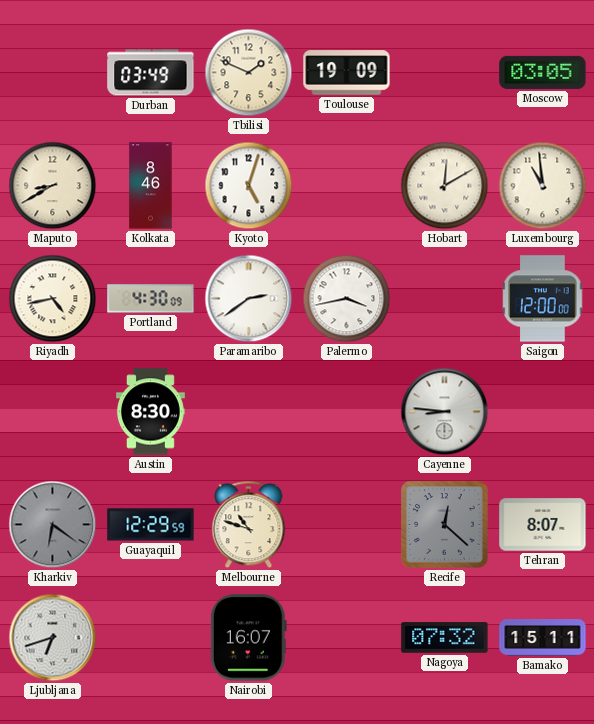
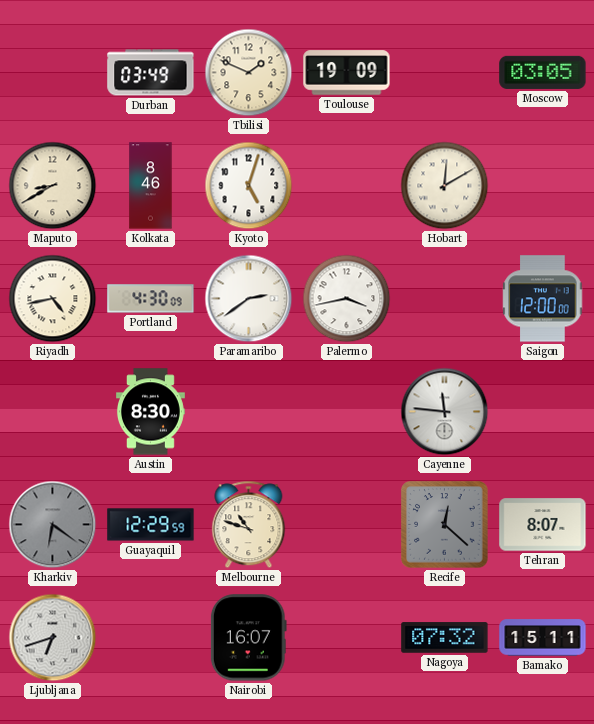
Luxembourg: 10:59 -> none (543, 186)
Cayenne: 8:46 -> 11:46 (445, 412)
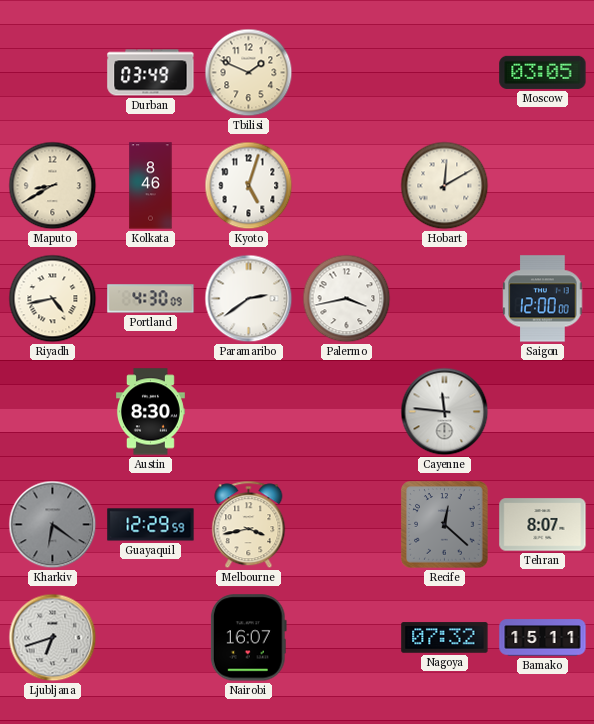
Toulouse: 19:09 -> none (347, 73)
Melbourne: 10:48 -> 3:43 (249, 525)
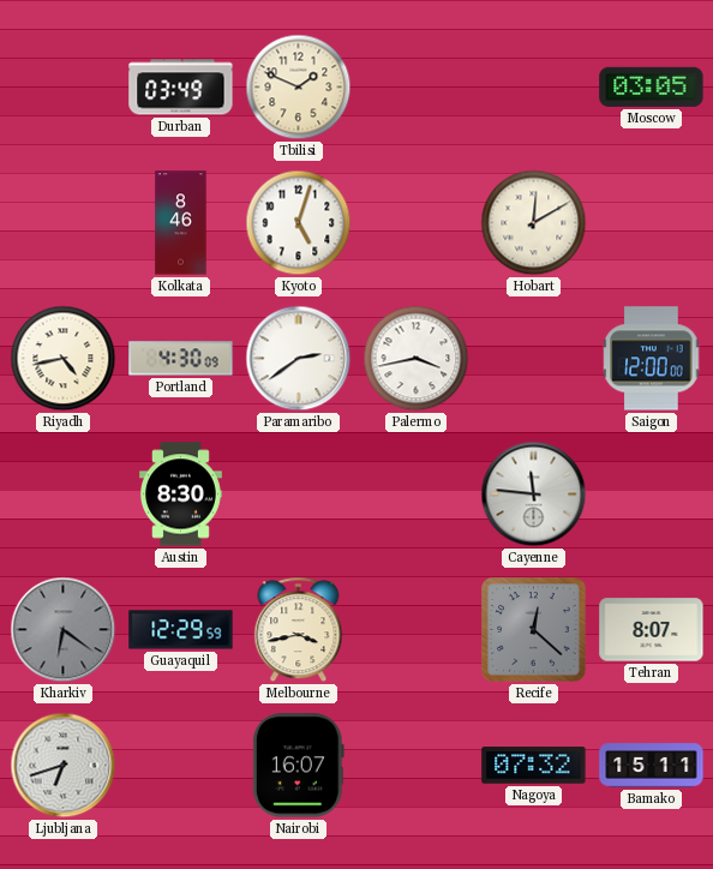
Maputo: 8:40 -> none (53, 186)
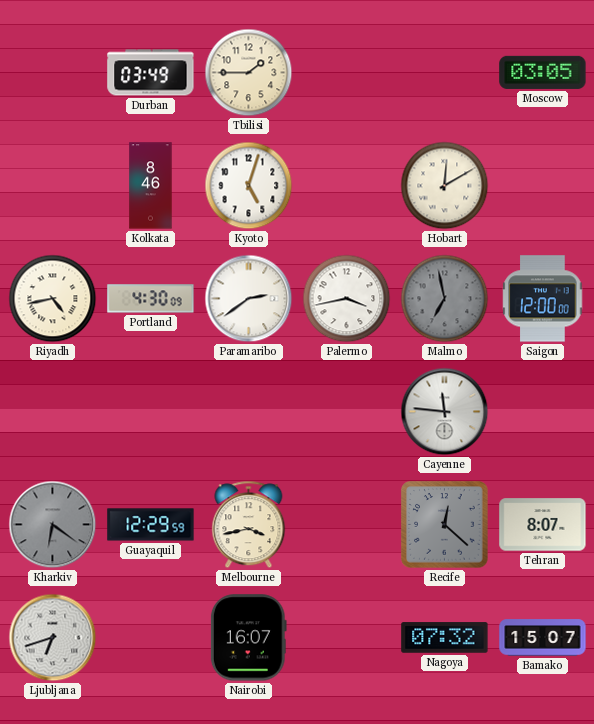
Tbilisi: 1:49 -> 1:45 (249, 73)
Malmo: none -> 6:58 (445, 299)
Austin: 8:30 -> none (181, 495)
Bamako: 15:11 -> 15:07 (543, 638)
